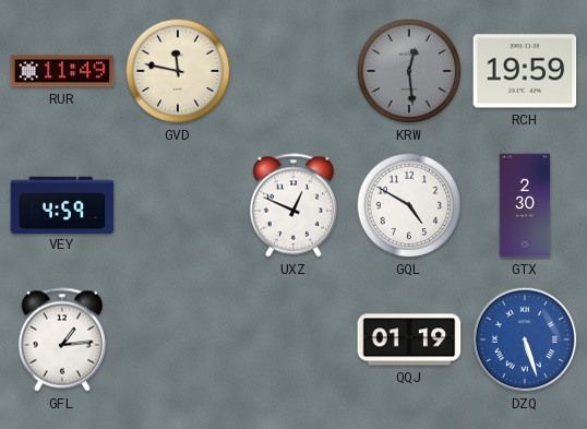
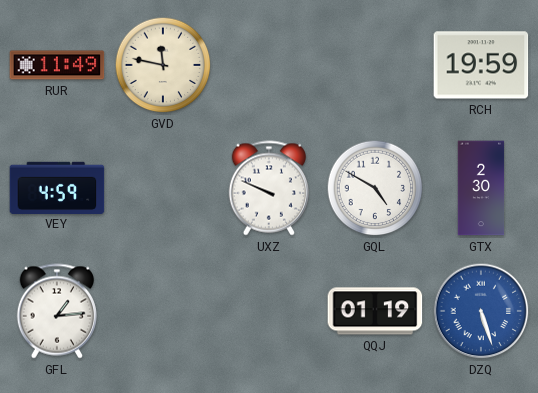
KRW: 12:29 -> none (409, 71)
UXZ: 12:49 -> 9:49 (269, 188)
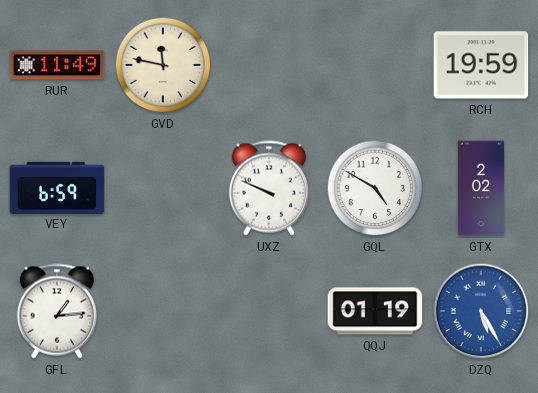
VEY: 4:59 -> 6:59 (57, 187)
GTX: 2:30 -> 2:02 (481, 188)
DZQ: 5:27 -> 5:25 (481, 311)
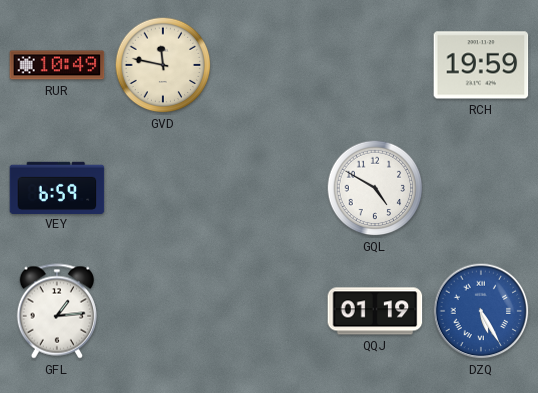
RUR: 11:49 -> 10:49 (57, 65)
UXZ: 9:49 -> none (269, 188)
GTX: 2:02 -> none (481, 188)
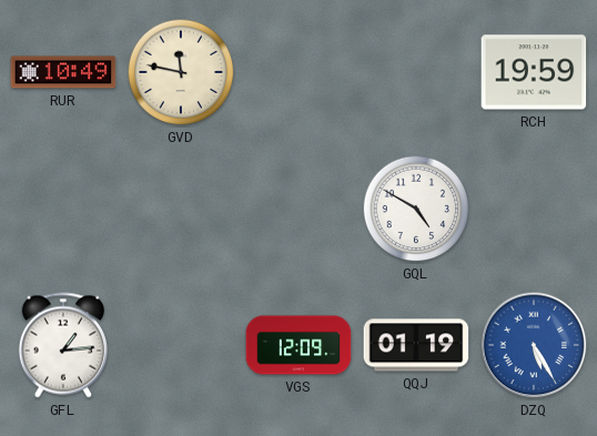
VEY: 6:59 -> none (57, 187)
VGS: none -> 12:09 (298, 345)
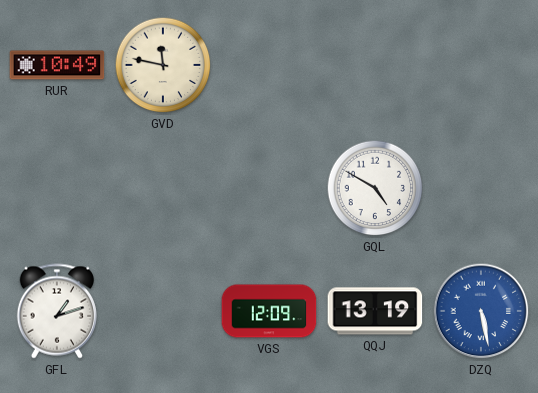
RCH: 19:59 -> none (534, 72)
GFL: 1:14 -> 1:12 (57, 311)
QQJ: 01:19 -> 13:19 (375, 311)
DZQ: 5:25 -> 5:28 (481, 311)
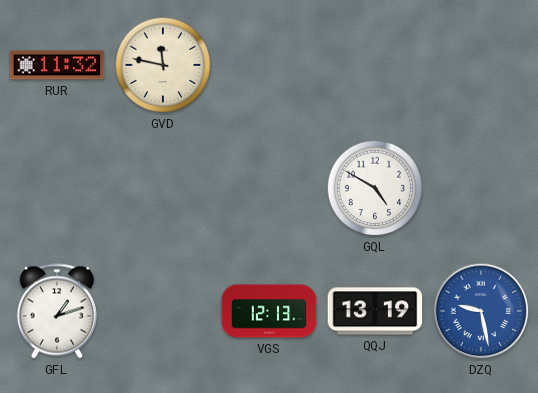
RUR: 10:49 -> 11:32 (57, 65)
VGS: 12:09 -> 12:13 (269, 311)
DZQ: 5:28 -> 9:28 (481, 311)
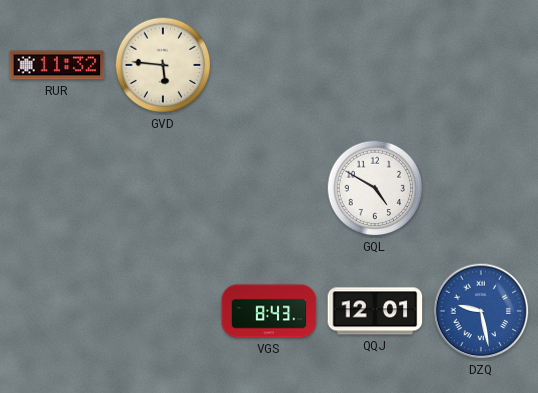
GVD: 11:47 -> 5:46 (163, 65)
GFL: 1:12 -> none (57, 311)
VGS: 12:13 -> 8:43 (269, 311)
QQJ: 13:19 -> 12:01 (375, 311)
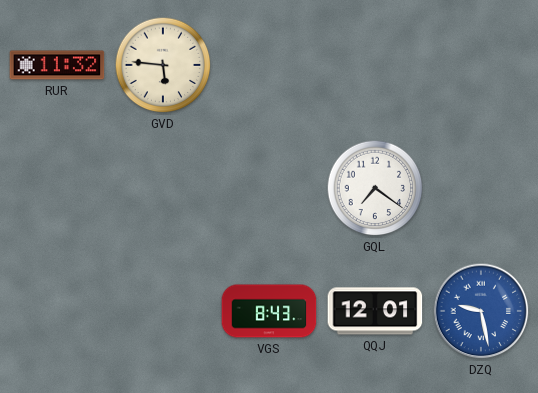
GQL: 4:50 -> 7:21 (375, 188)
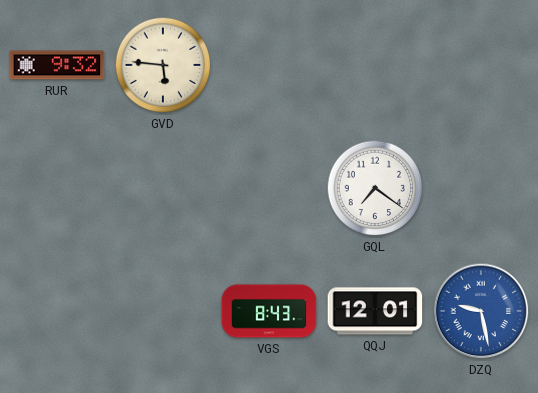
RUR: 11:32 -> 9:32 (57, 65)
